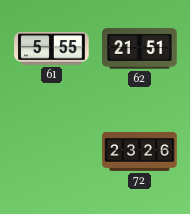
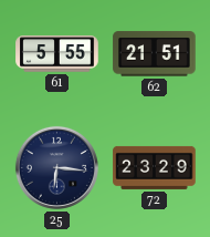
25: none -> 6:16 (56, 167)
72: 23:26 -> 23:29 (155, 167)
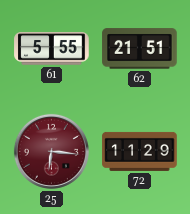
25 dial: navy -> burgundy (51, 151)
72: 23:29 -> 11:29 (140, 151)
